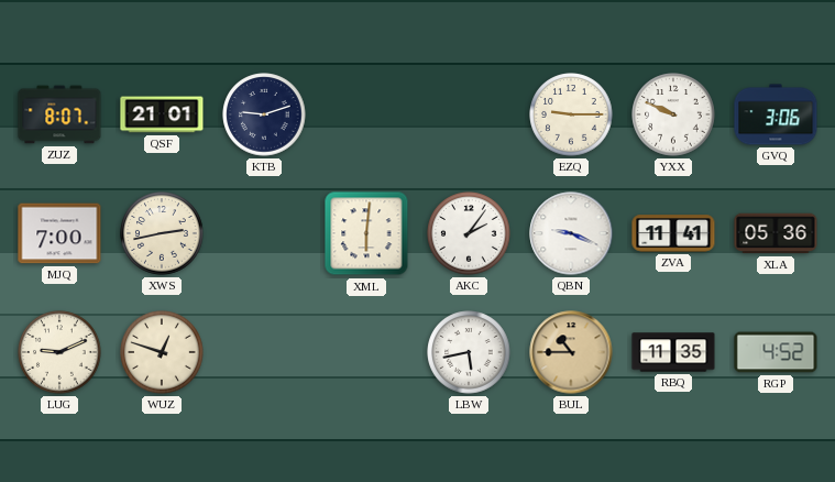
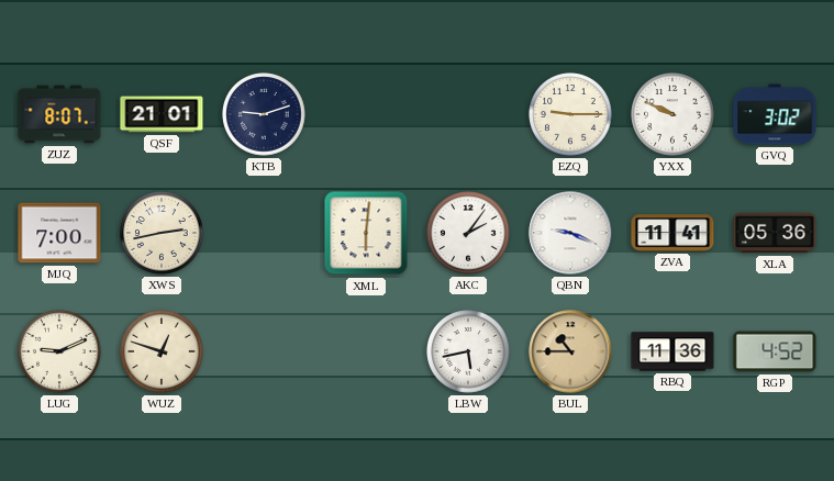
GVQ: 3:06 -> 3:02 (775, 114)
RBQ: 11:35 -> 11:36 (672, 351)
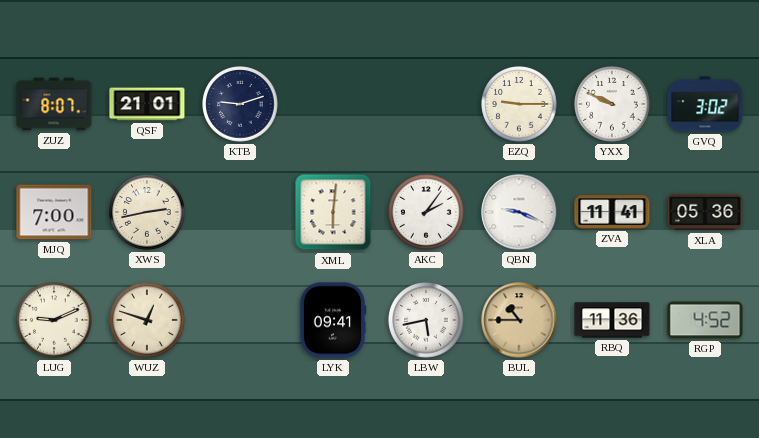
LYK: none -> 09:41 (333, 320)
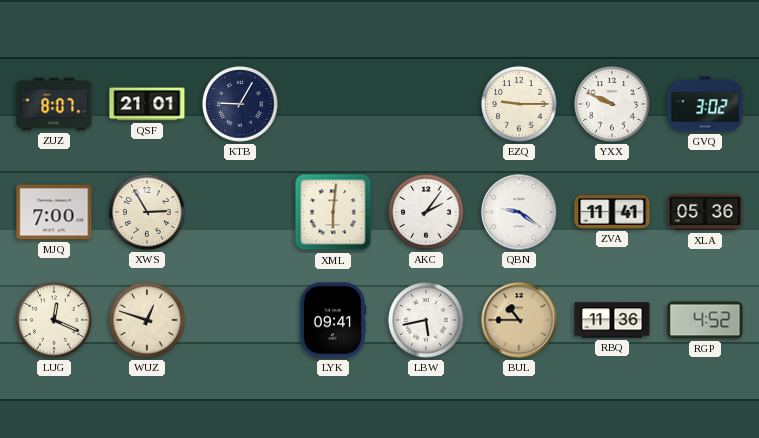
KTB: 9:12 -> 9:05 (240, 104)
XWS: 2:43 -> 2:55 (147, 212)
QBN: 9:19 -> 9:21 (519, 212)
LUG: 9:11 -> 12:19 (54, 320)
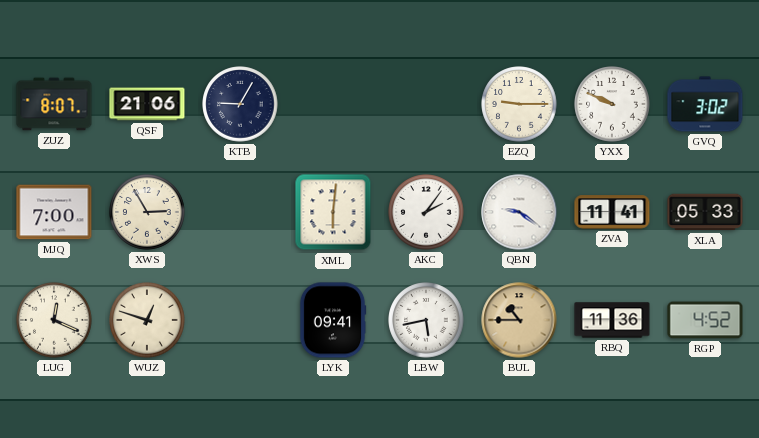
QSF: 21:01 -> 21:06 (147, 104)
XLA: 05:36 -> 05:33 (705, 212)
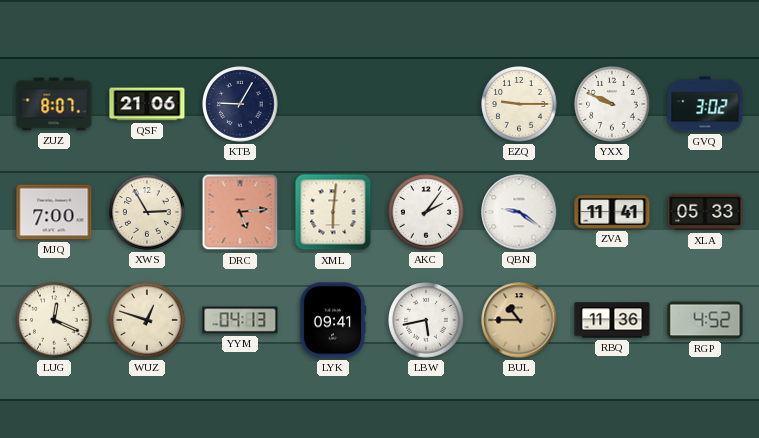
DRC: none -> 5:14 (240, 212)
YYM: none -> 04:13 (240, 320)
